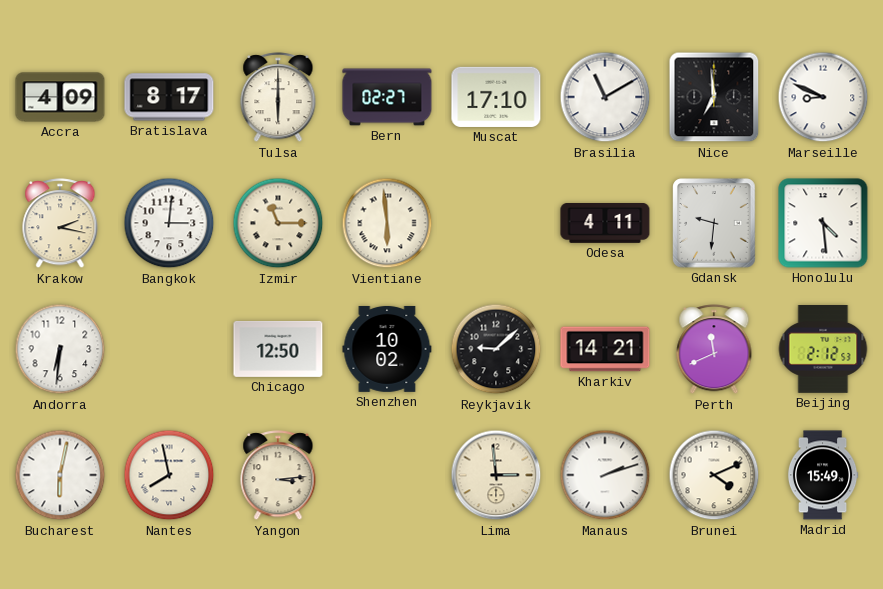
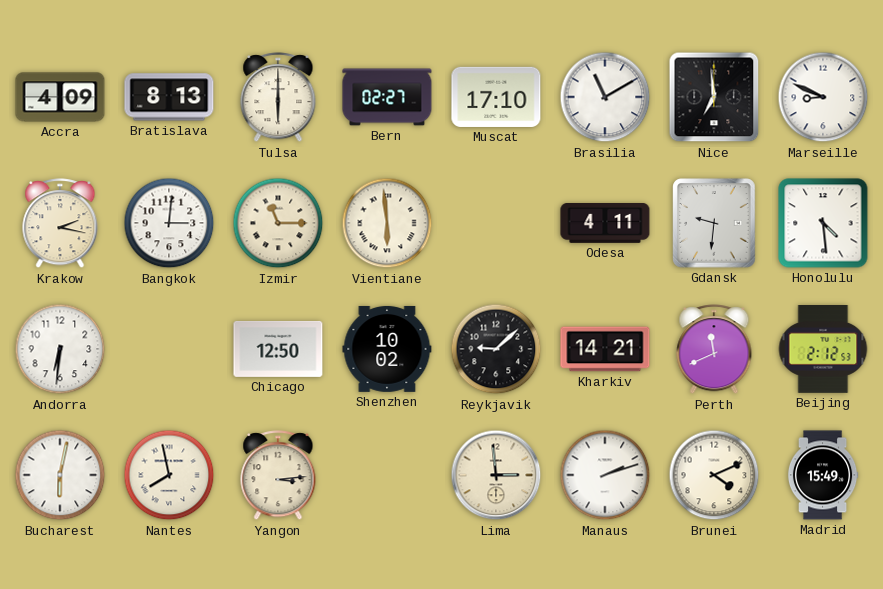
Bratislava: 8:17 -> 8:13 (169, 97)
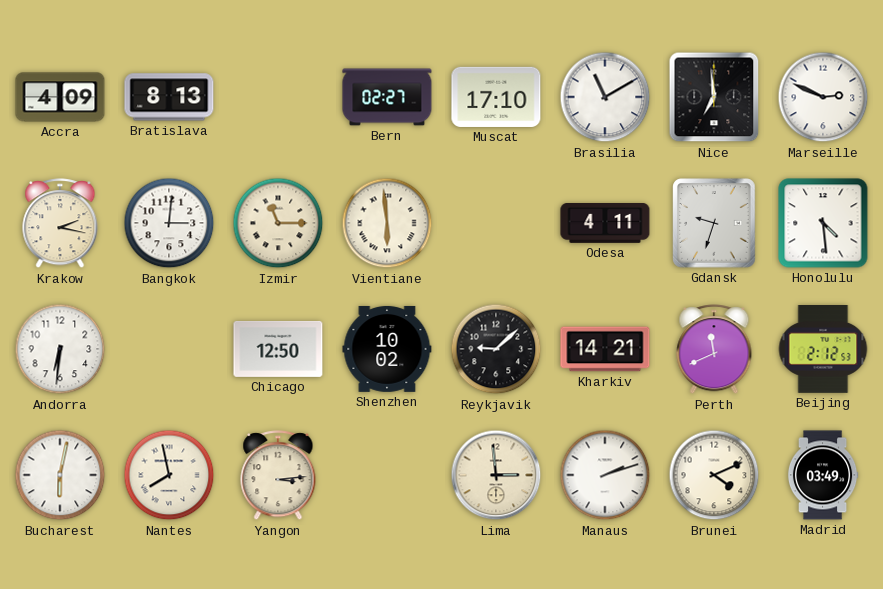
Tulsa: 6:00 -> none (278, 98)
Marseille: 8:49 -> 2:49 (823, 97)
Gdansk: 9:31 -> 9:33 (714, 223)
Madrid: 15:49 -> 03:49 (823, 475)
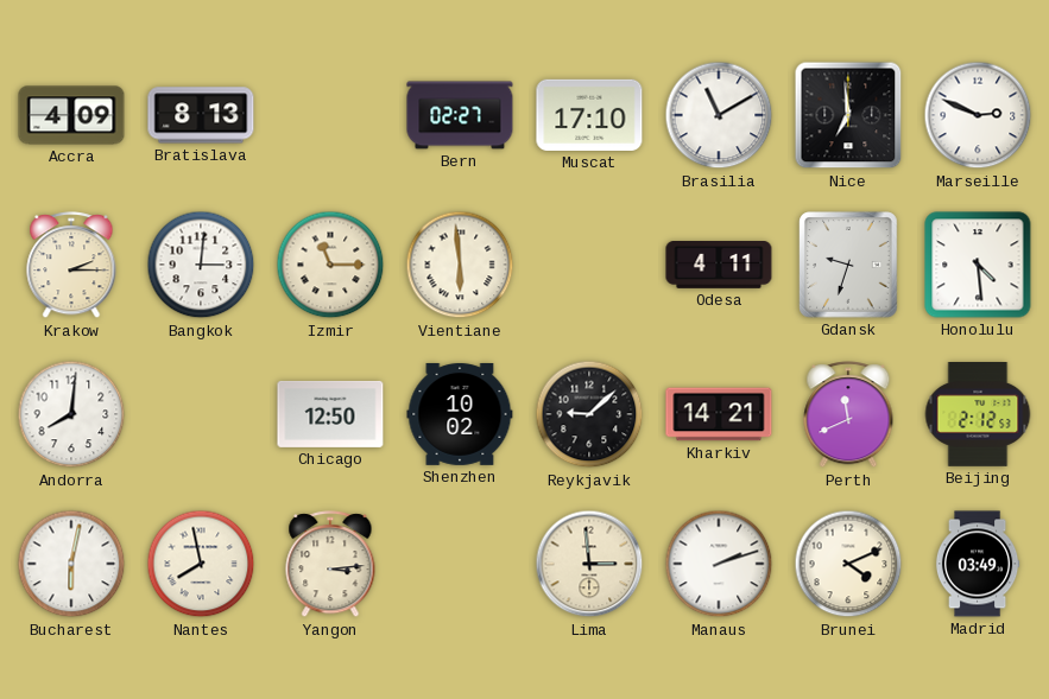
Krakow: 2:17 -> 2:15 (71, 266)
Andorra: 6:31 -> 8:01 (71, 414)
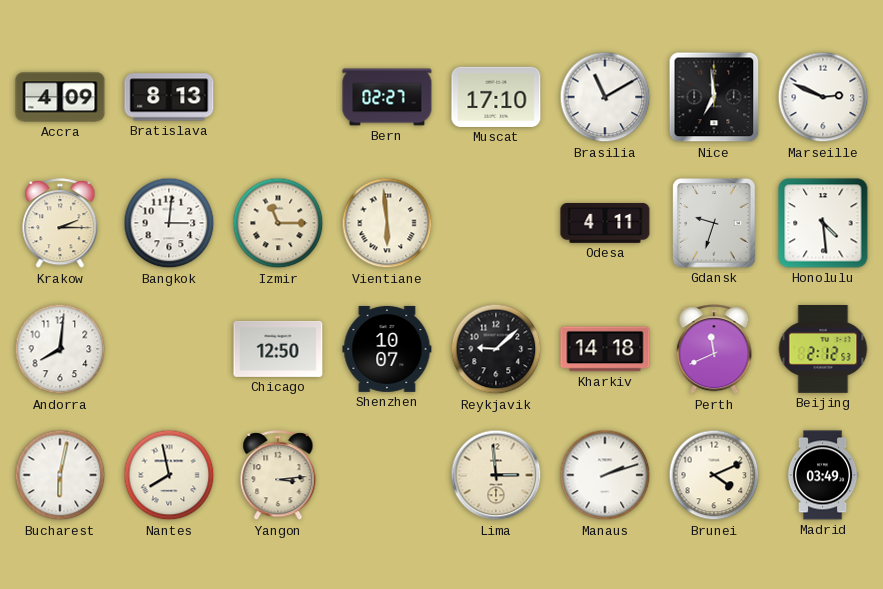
Shenzhen: 10:02 -> 10:07 (387, 349)
Kharkiv: 14:21 -> 14:18 (605, 349)
